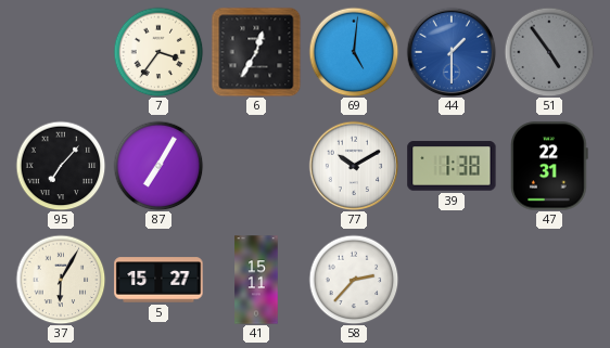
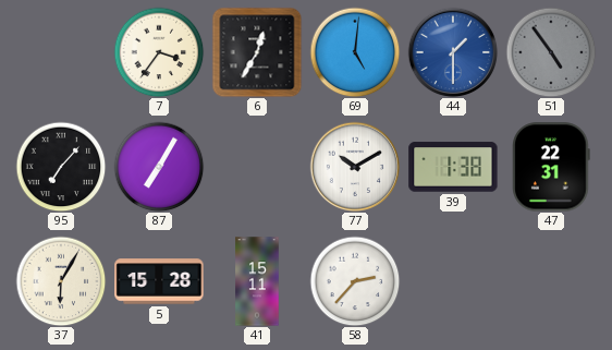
5: 15:27 -> 15:28 (159, 281)
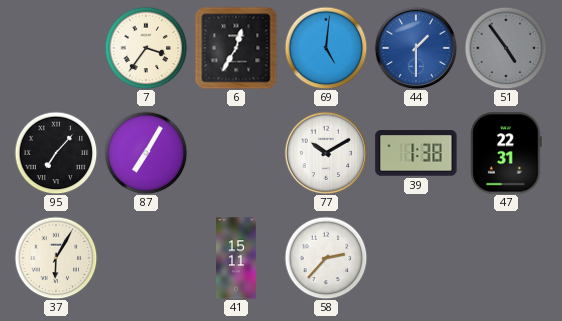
5: 15:28 -> none (159, 281)
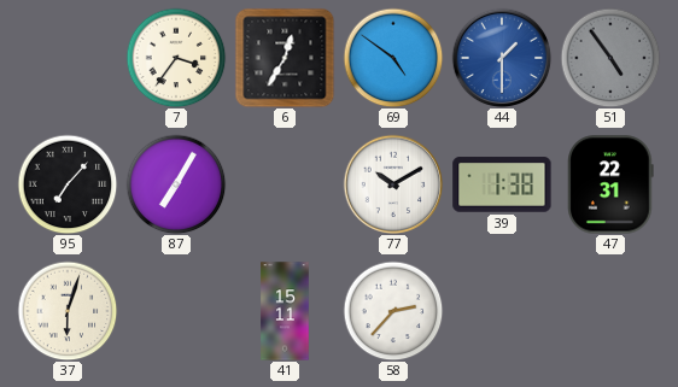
69: 5:01 -> 4:51 (393, 58)
37: 6:05 -> 6:03 (68, 311)
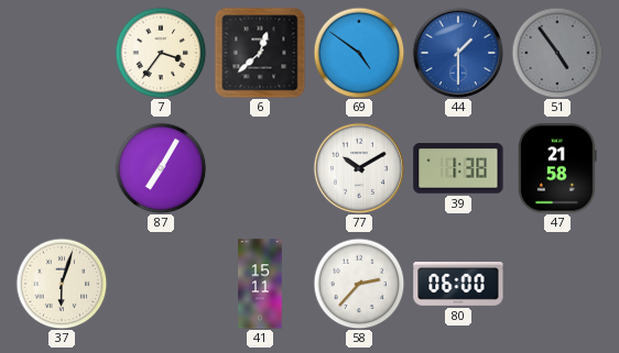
6: 12:35 -> 12:38 (260, 53)
95: 7:07 -> none (68, 184)
47: 22:31 -> 21:58 (557, 168)
80: none -> 06:00 (458, 285)
